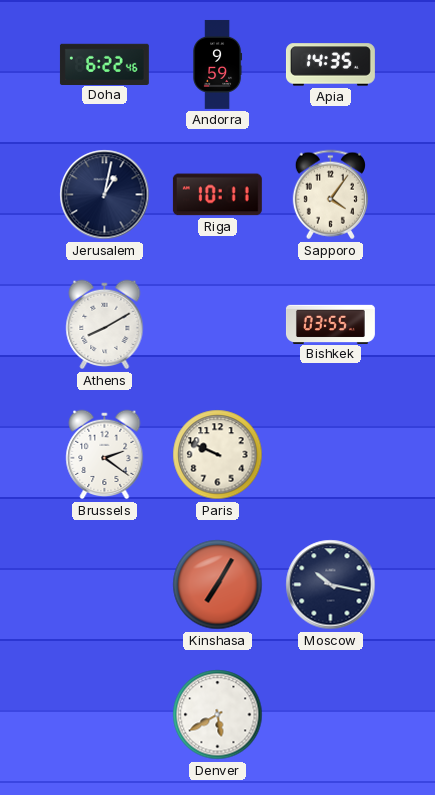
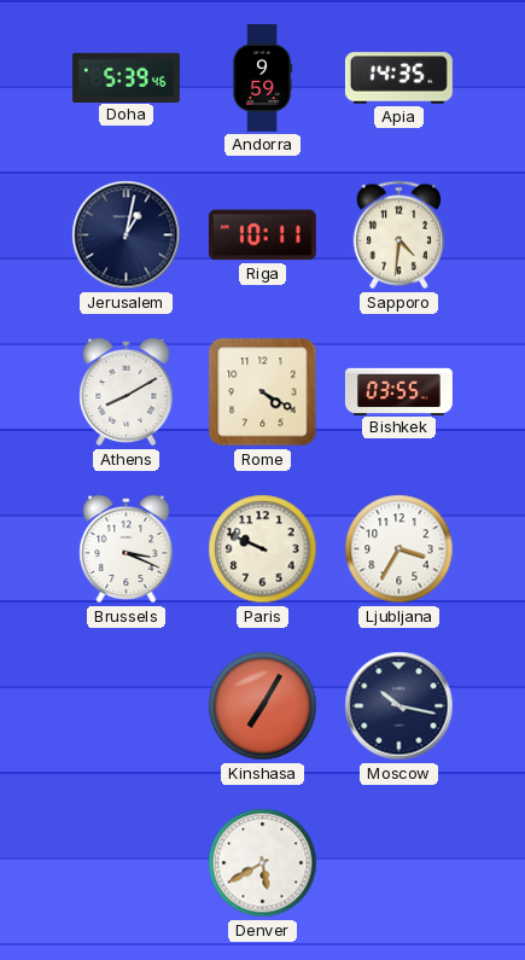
Doha: 6:22 -> 5:39 (126, 77)
Sapporo: 4:06 -> 4:31 (398, 235)
Rome: none -> 4:20 (263, 392)
Brussels: 2:21 -> 3:19 (127, 549)
Ljubljana: none -> 3:35 (399, 549)
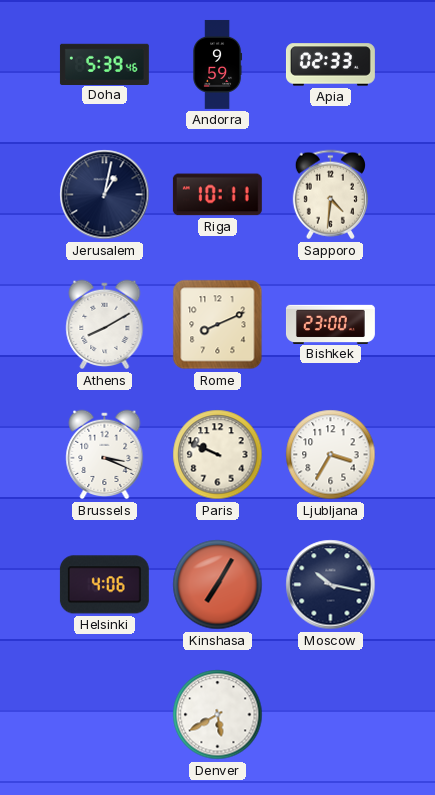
Apia: 14:35 -> 02:33 (330, 65)
Rome: 4:20 -> 8:11 (218, 325)
Bishkek: 03:55 -> 23:00 (330, 324)
Helsinki: none -> 4:06 (104, 585)
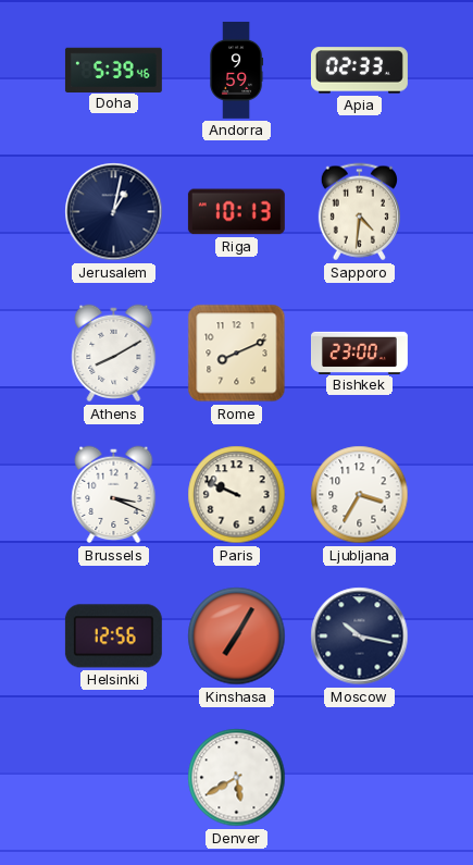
Riga: 10:11 -> 10:13 (236, 212)
Helsinki: 4:06 -> 12:56 (113, 637)
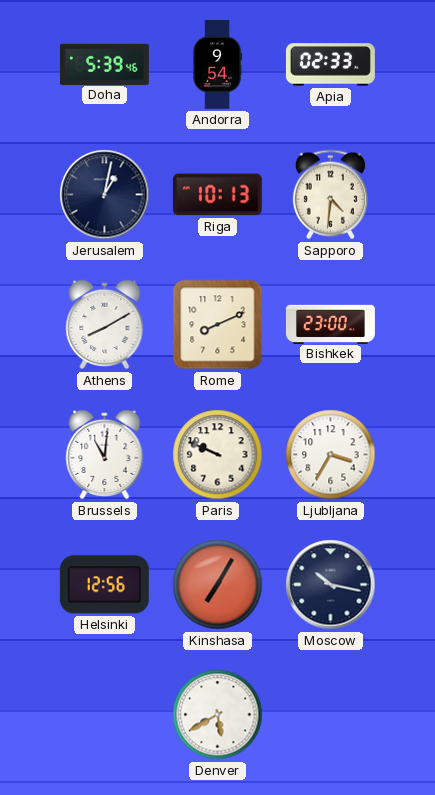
Andorra: 9:59 -> 9:54 (218, 64)
Brussels: 3:19 -> 11:01 (105, 455)
